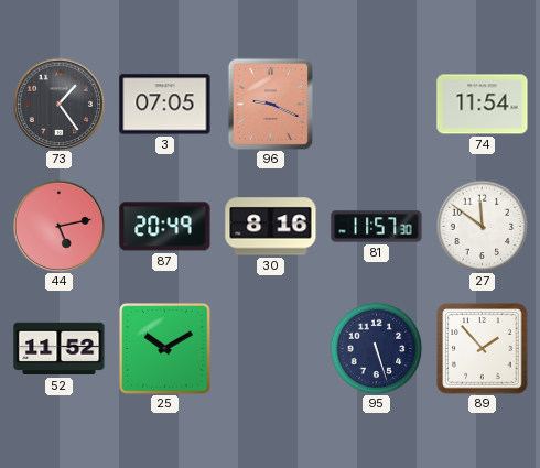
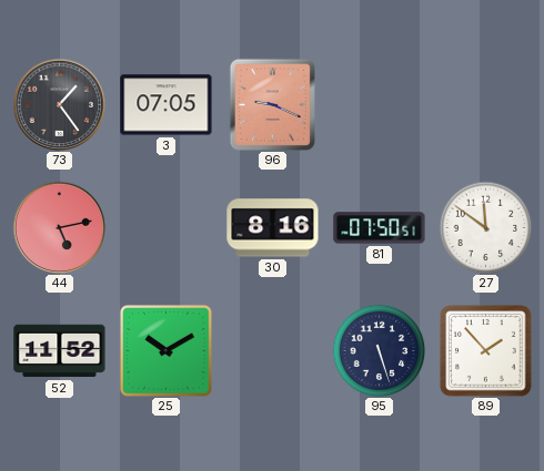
74: 11:54 -> none (483, 105)
87: 20:49 -> none (165, 227)
81: 11:57 -> 07:50 (380, 228)
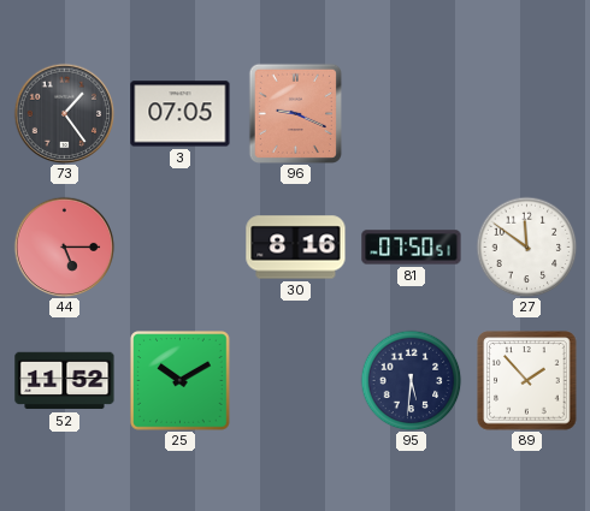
44: 5:13 -> 5:15 (64, 246)
95: 5:27 -> 5:31 (411, 380)
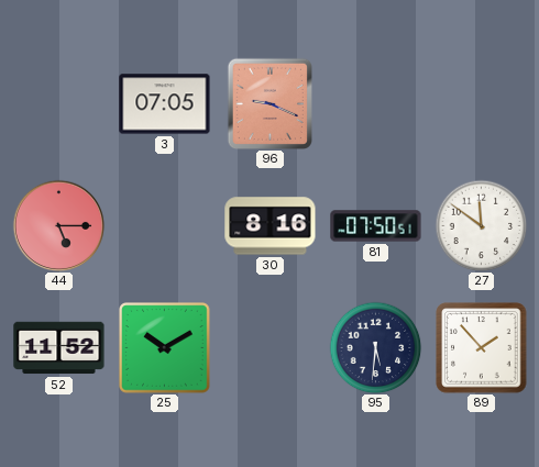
73: 1:24 -> none (64, 113)
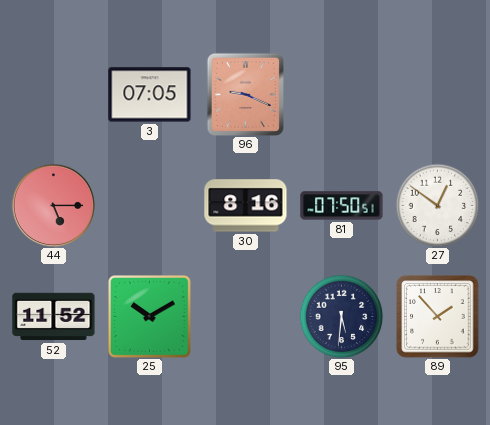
27: 11:51 -> 12:51 (437, 205)
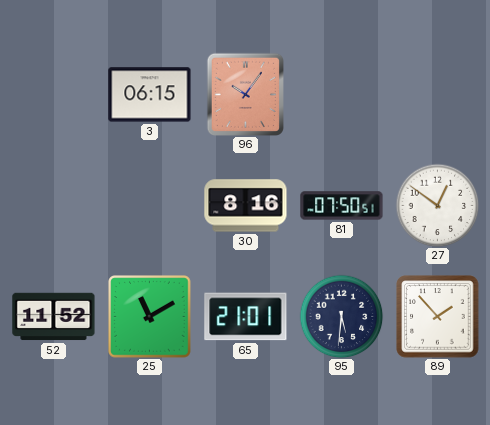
3: 07:05 -> 06:15 (150, 95)
96: 9:19 -> 10:06 (245, 94)
44: 5:15 -> none (53, 205)
25: 10:10 -> 11:10 (150, 317)
65: none -> 21:01 (246, 317)
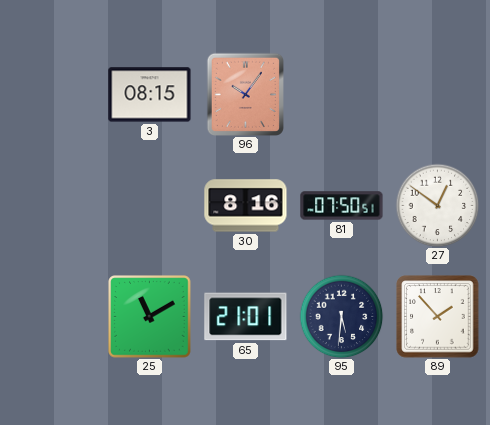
3: 06:15 -> 08:15 (150, 95)
52: 11:52 -> none (54, 317)
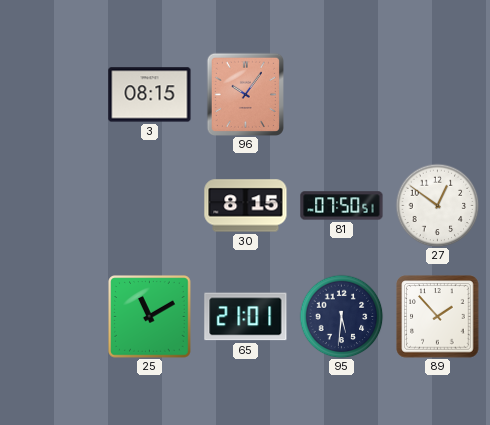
30: 8:16 -> 8:15 (246, 206)
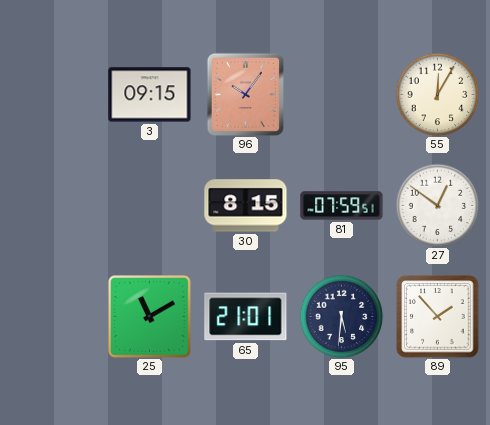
3: 08:15 -> 09:15 (150, 95)
55: none -> 12:05 (437, 94)
81: 07:50 -> 07:59 (342, 206)
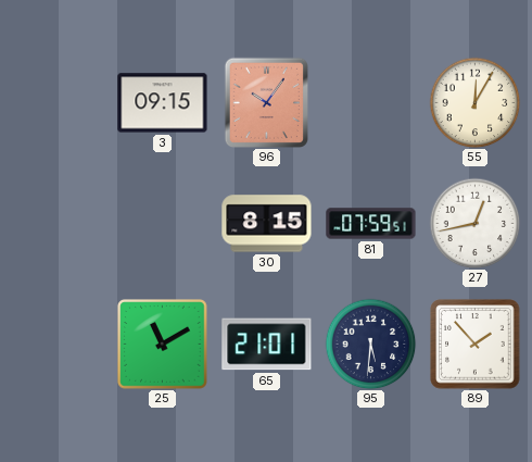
27: 12:51 -> 12:43 (474, 223)
